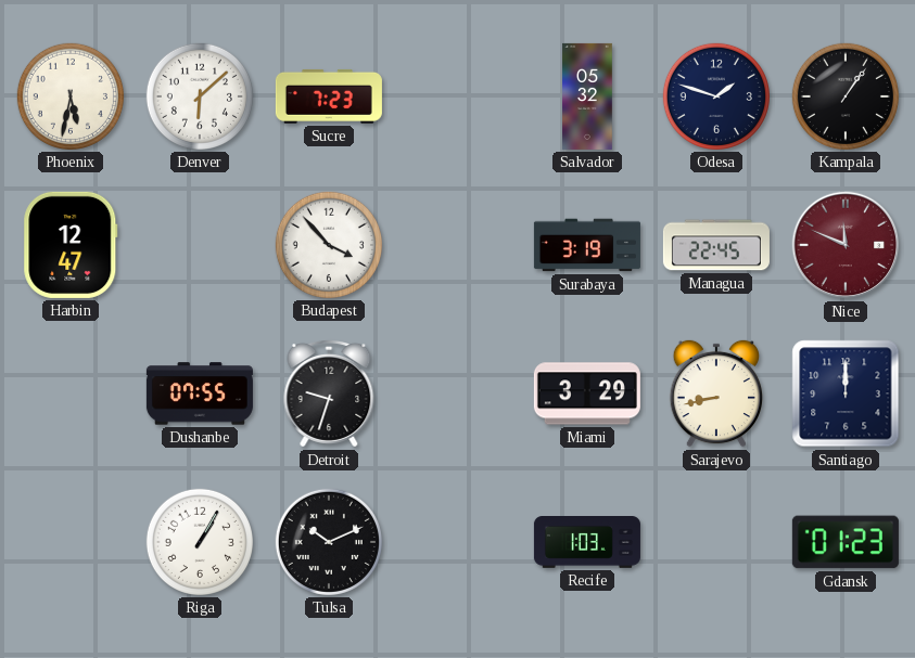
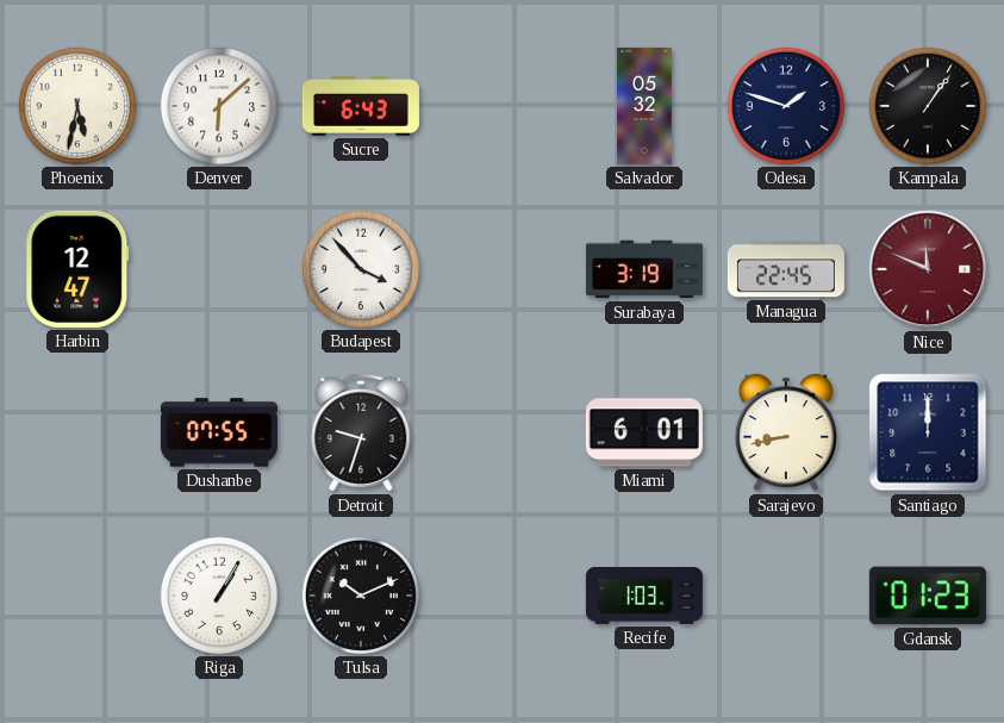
Sucre: 7:23 -> 6:43 (361, 106)
Miami: 3:29 -> 6:01 (644, 432)
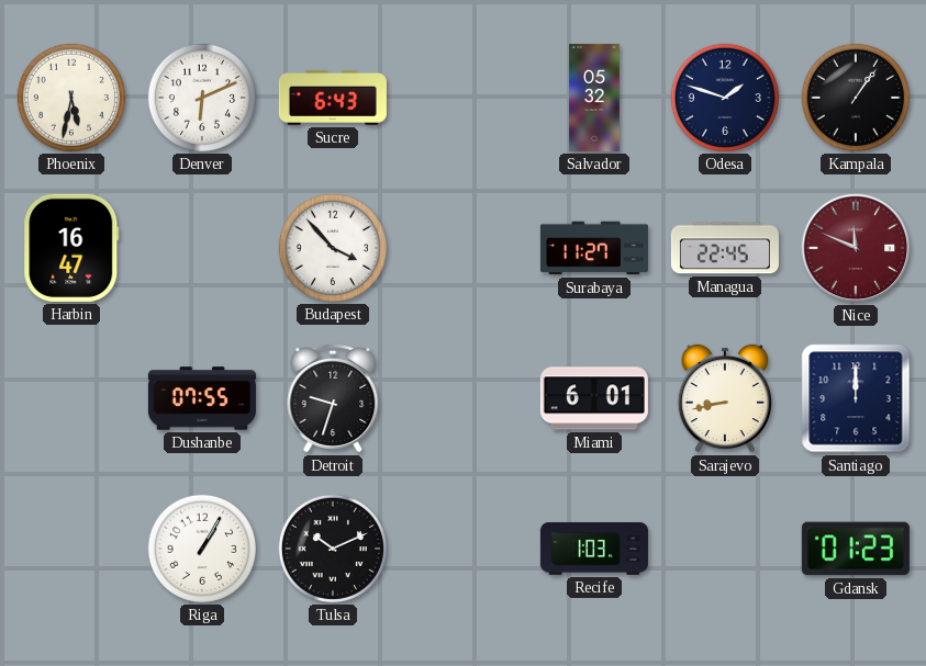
Denver: 6:08 -> 6:11 (202, 98)
Harbin: 12:47 -> 16:47 (71, 248)
Surabaya: 3:19 -> 11:27 (594, 248)
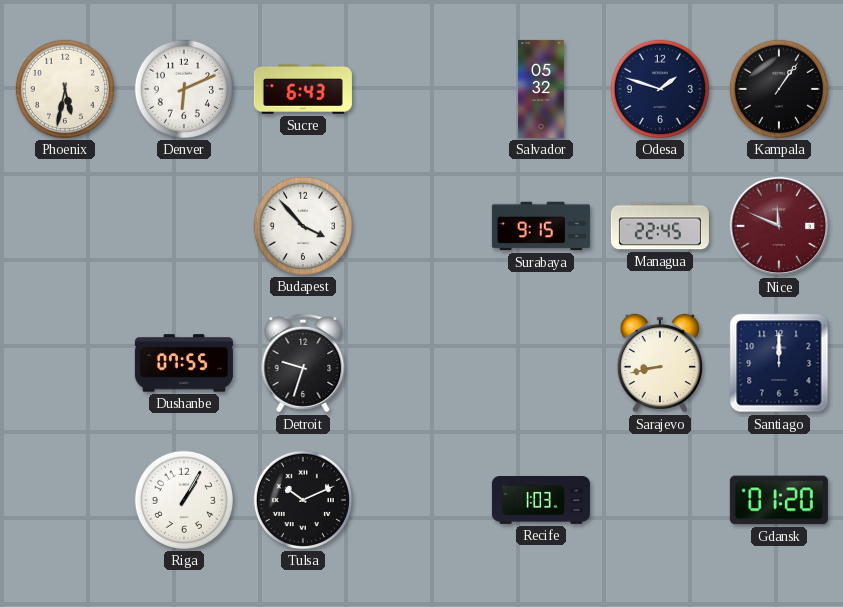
Harbin: 16:47 -> none (71, 248)
Surabaya: 11:27 -> 9:15 (541, 226)
Miami: 6:01 -> none (594, 398)
Gdansk: 01:23 -> 01:20 (779, 500)
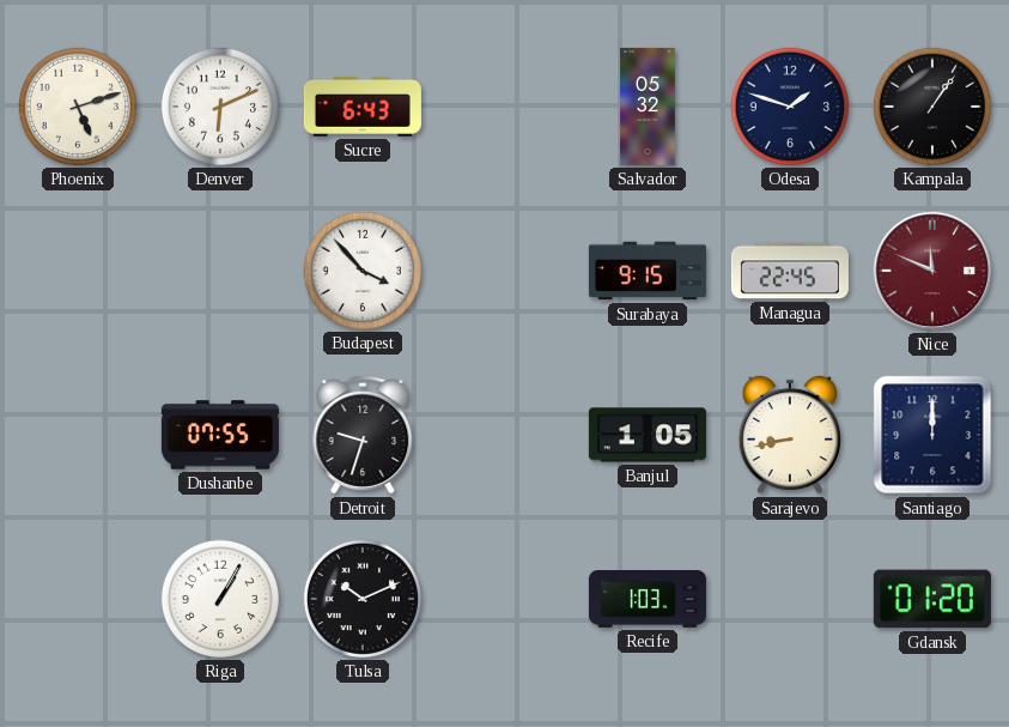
Phoenix: 5:32 -> 5:12 (78, 107)
Banjul: none -> 1:05 (648, 435)
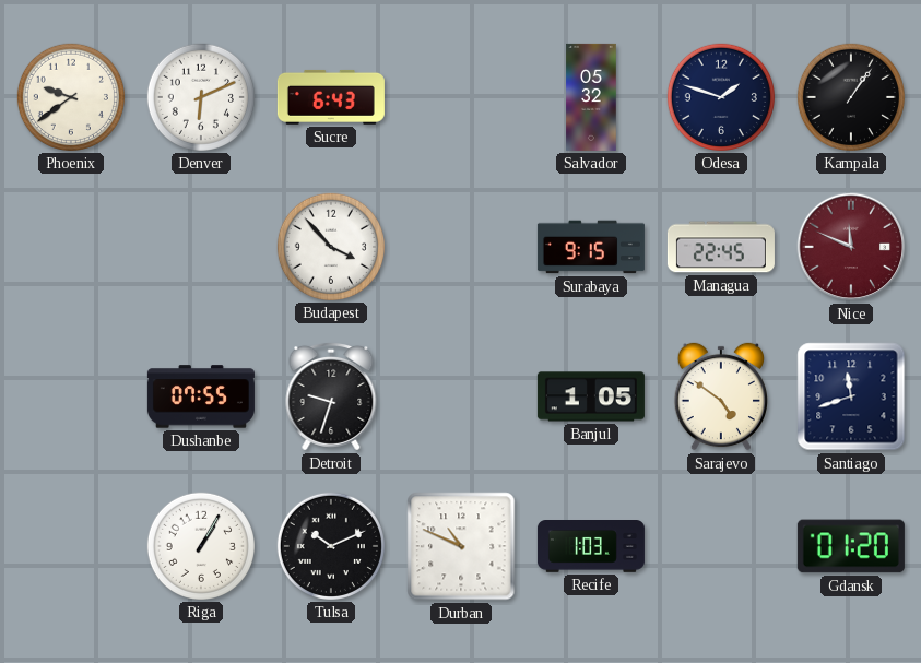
Phoenix: 5:12 -> 9:39 (71, 97)
Sarajevo: 8:43 -> 4:51 (720, 396)
Santiago: 12:00 -> 11:42 (851, 396)
Durban: none -> 10:49 (461, 546)
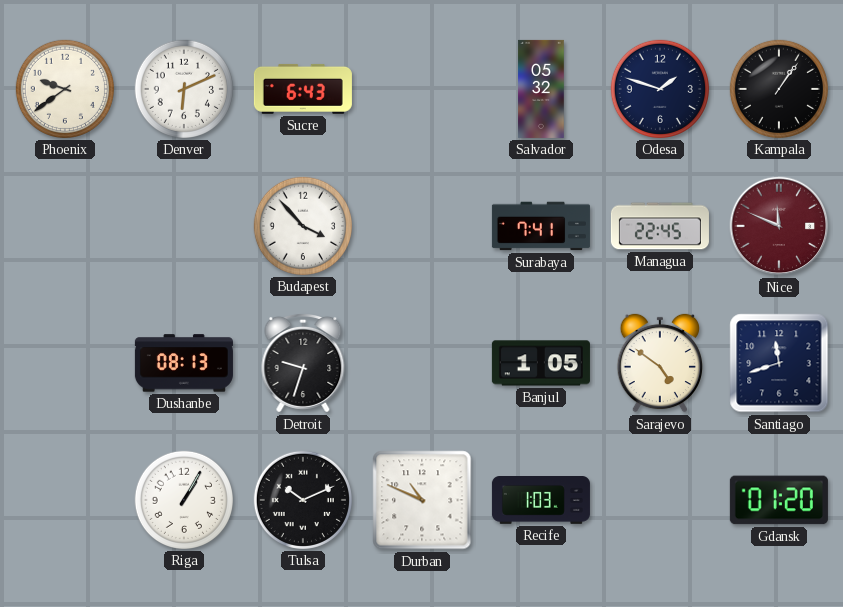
Surabaya: 9:15 -> 7:41 (541, 226)
Dushanbe: 07:55 -> 08:13 (184, 363)
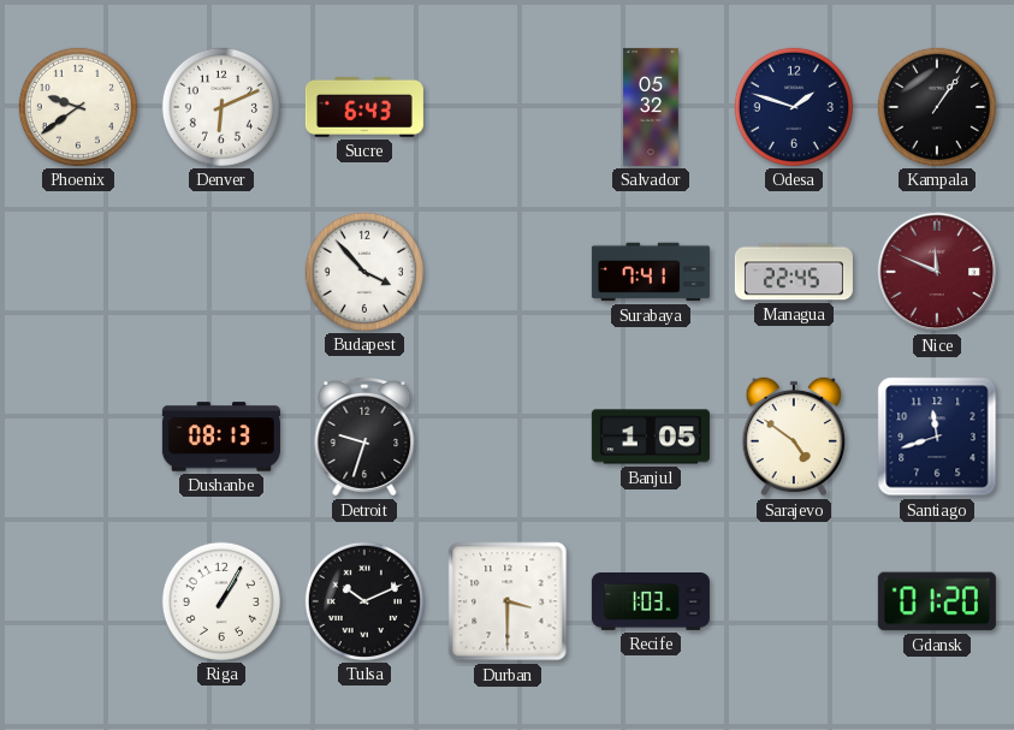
Durban: 10:49 -> 3:30 (508, 601)
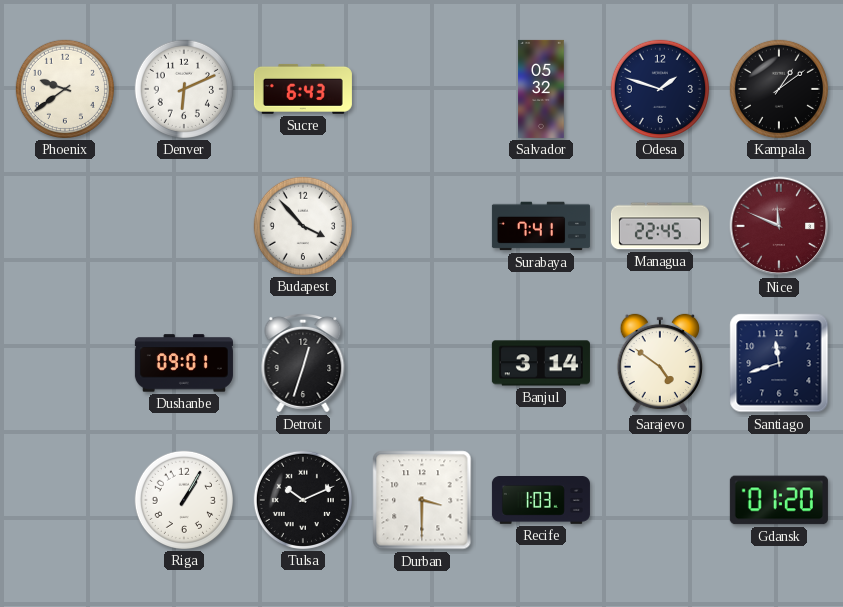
Kampala: 1:06 -> 1:09 (779, 89)
Dushanbe: 08:13 -> 09:01 (184, 363)
Detroit: 9:33 -> 12:33 (303, 364)
Banjul: 1:05 -> 3:14 (541, 363)
